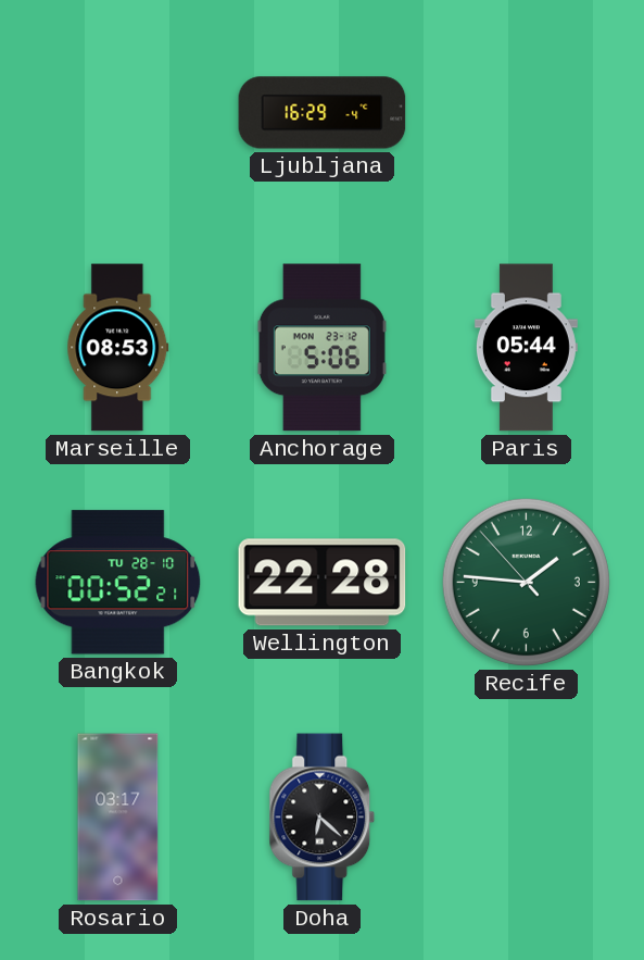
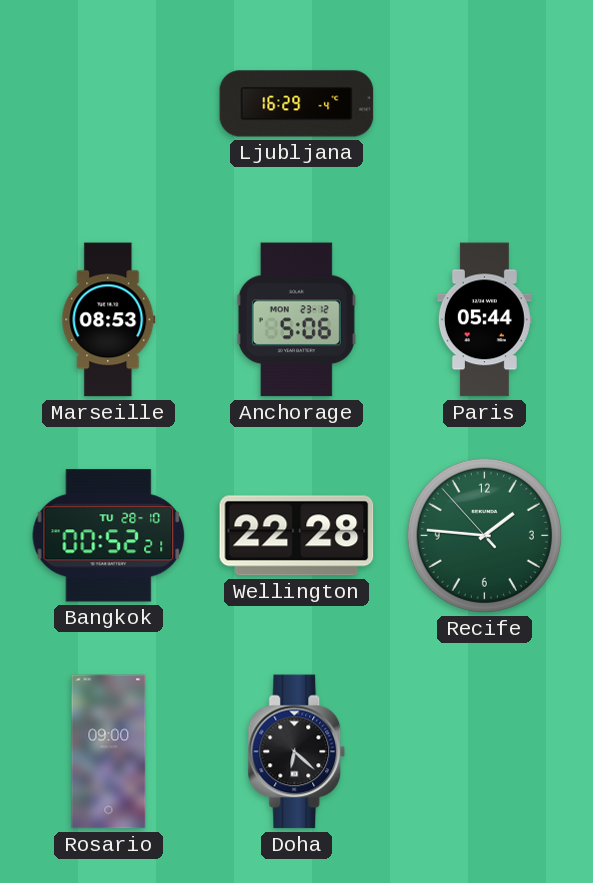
Rosario: 03:17 -> 09:00 (109, 752)
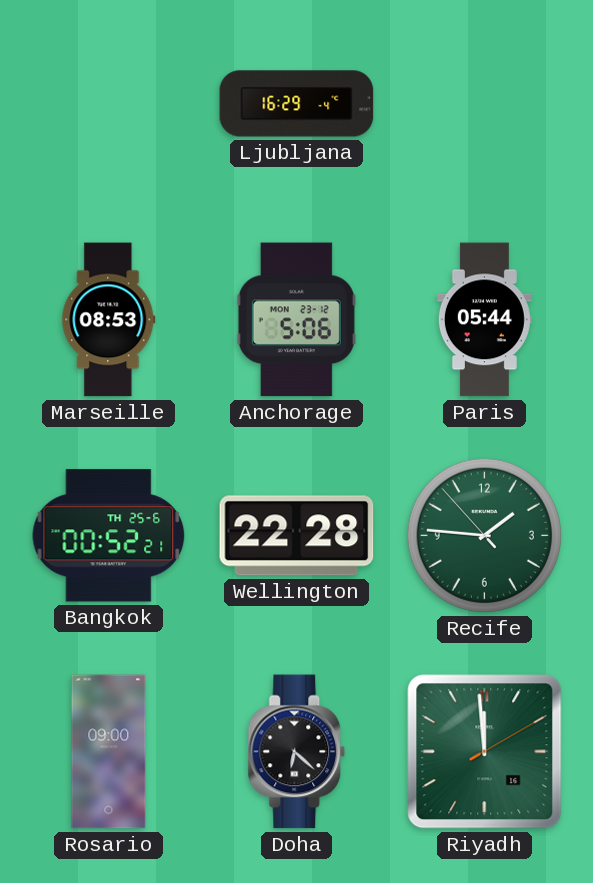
Bangkok date: TU 28-10 -> TH 25-6 (109, 536)
Riyadh: none -> 11:59 (485, 752)
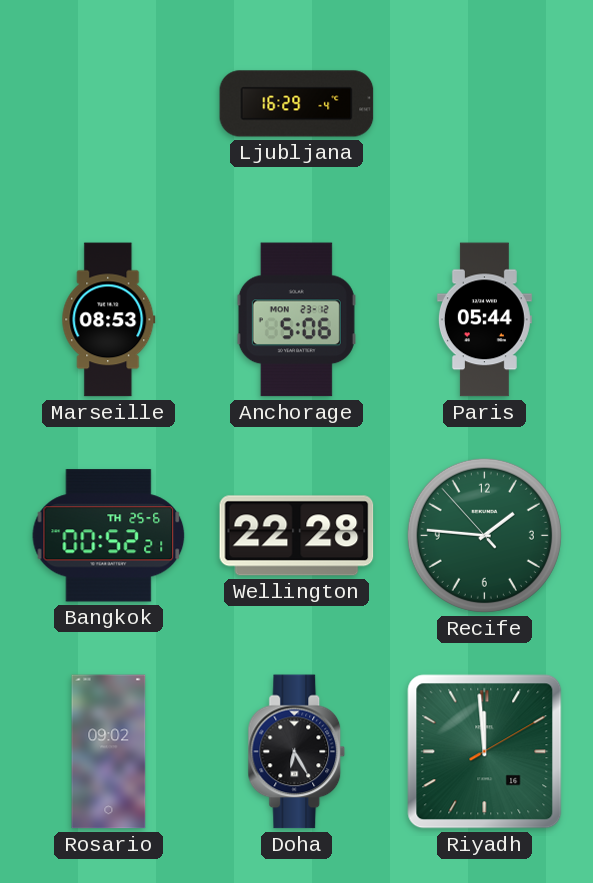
Rosario: 09:00 -> 09:02 (109, 752)
Doha: 6:22 -> 6:25 (297, 752)
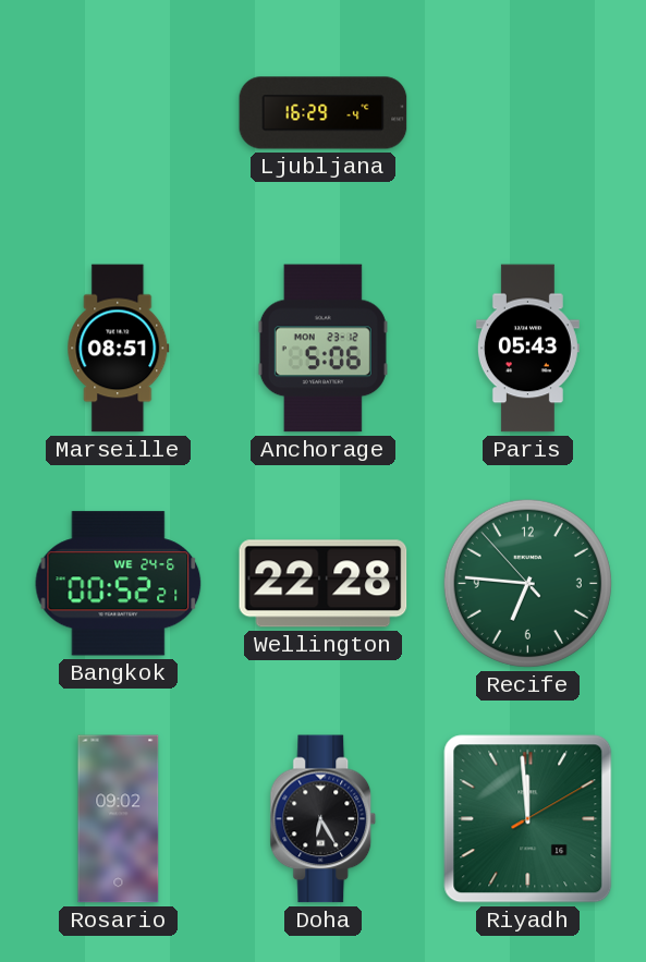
Marseille: 08:53 -> 08:51 (119, 349)
Paris: 05:44 -> 05:43 (527, 349)
Bangkok date: TH 25-6 -> WE 24-6 (119, 584)
Recife: 1:45 -> 6:45 (527, 583)
